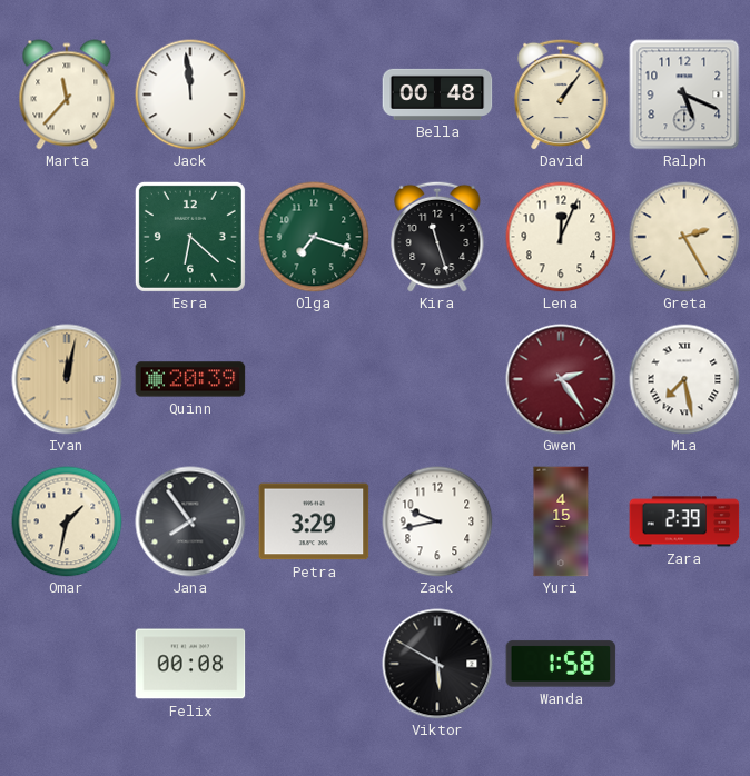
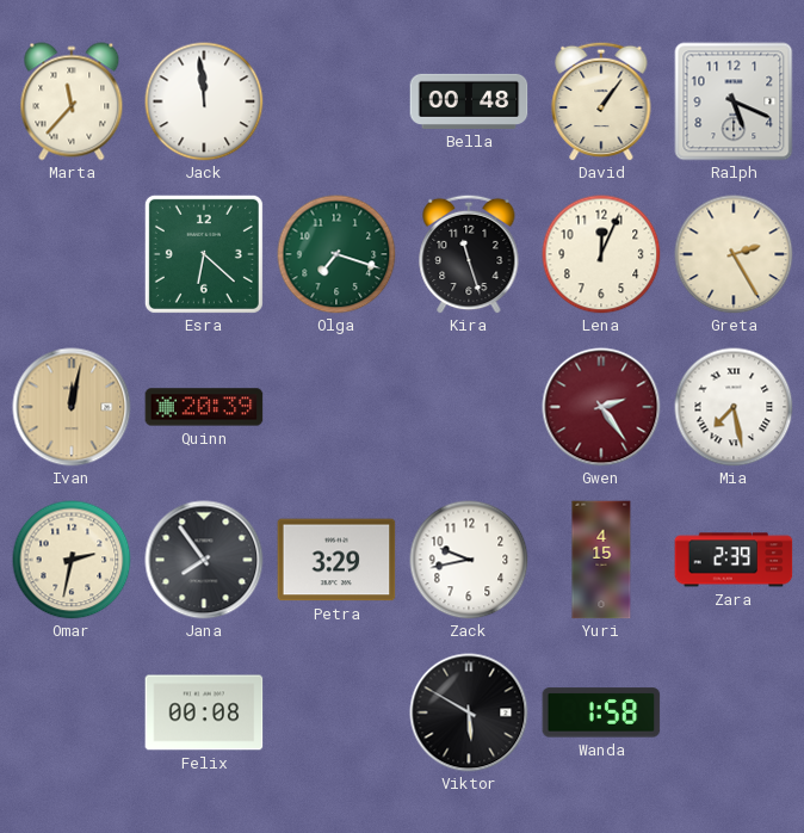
Omar: 1:32 -> 2:32 (72, 560)
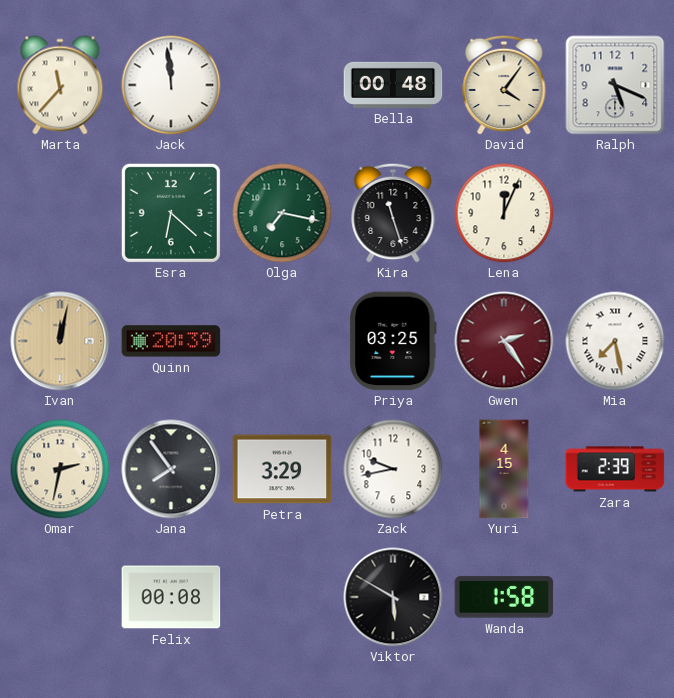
David: 1:06 -> 4:06 (504, 85)
Olga: 7:18 -> 7:17 (282, 213)
Greta: 2:25 -> none (734, 254)
Priya: none -> 03:25 (393, 341)
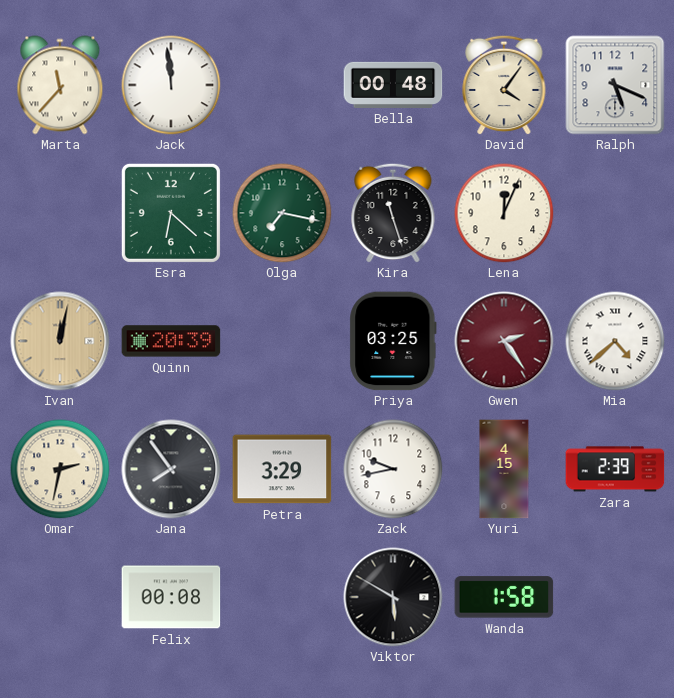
Mia: 7:28 -> 4:38 (615, 341)
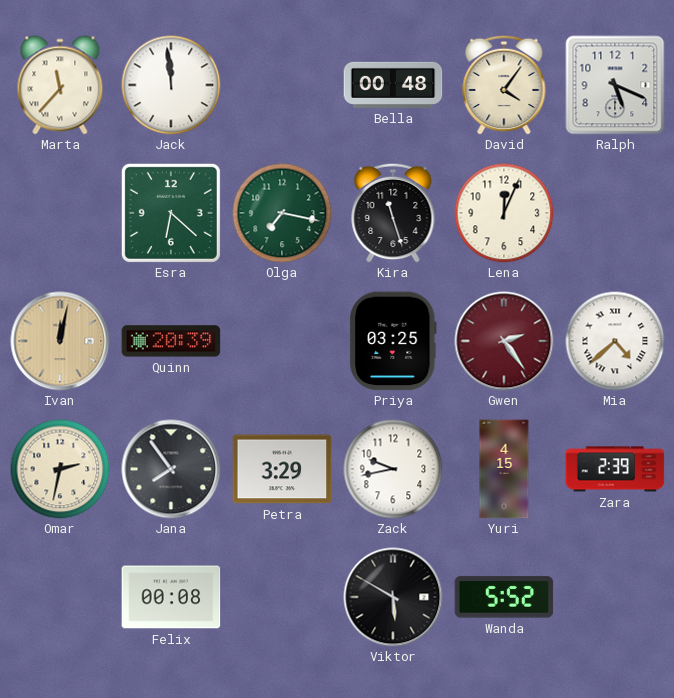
Wanda: 1:58 -> 5:52 (504, 597)
